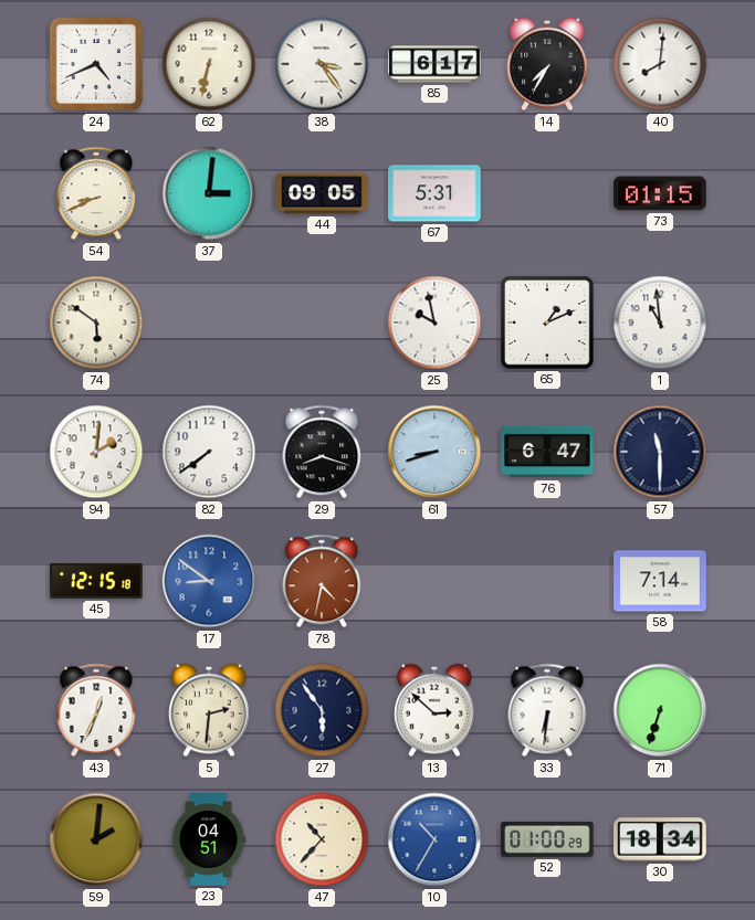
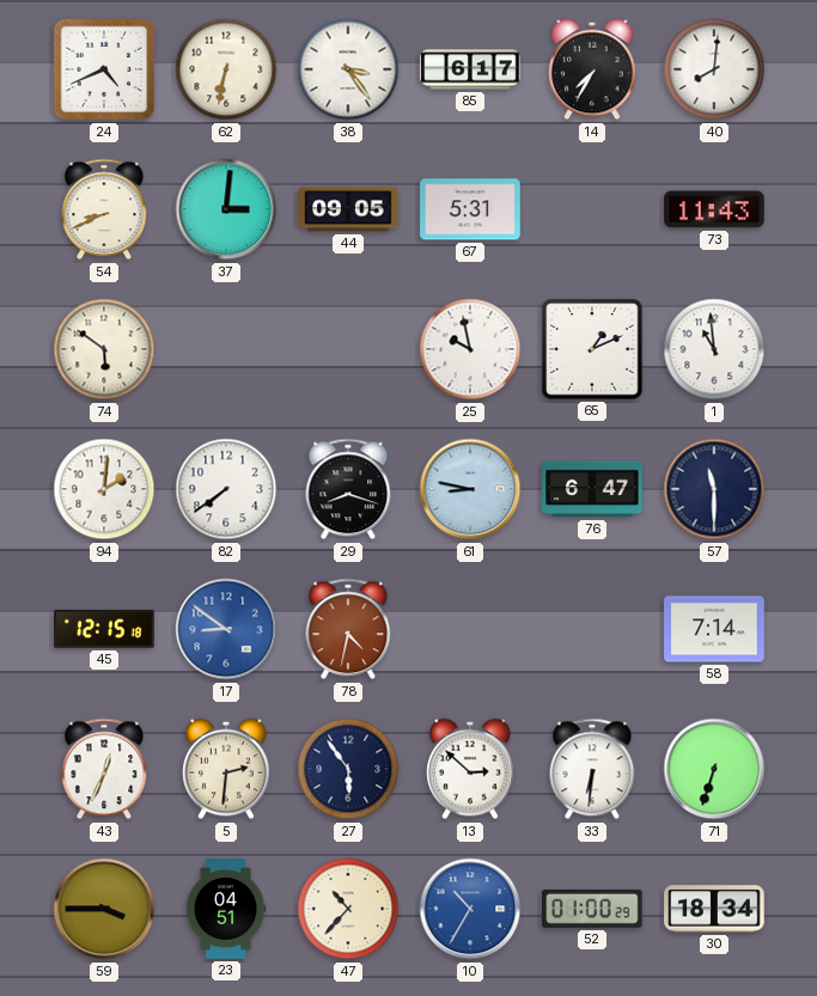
73: 01:15 -> 11:43 (714, 209)
61: 8:42 -> 8:47 (470, 489)
59: 2:01 -> 3:45 (104, 909)
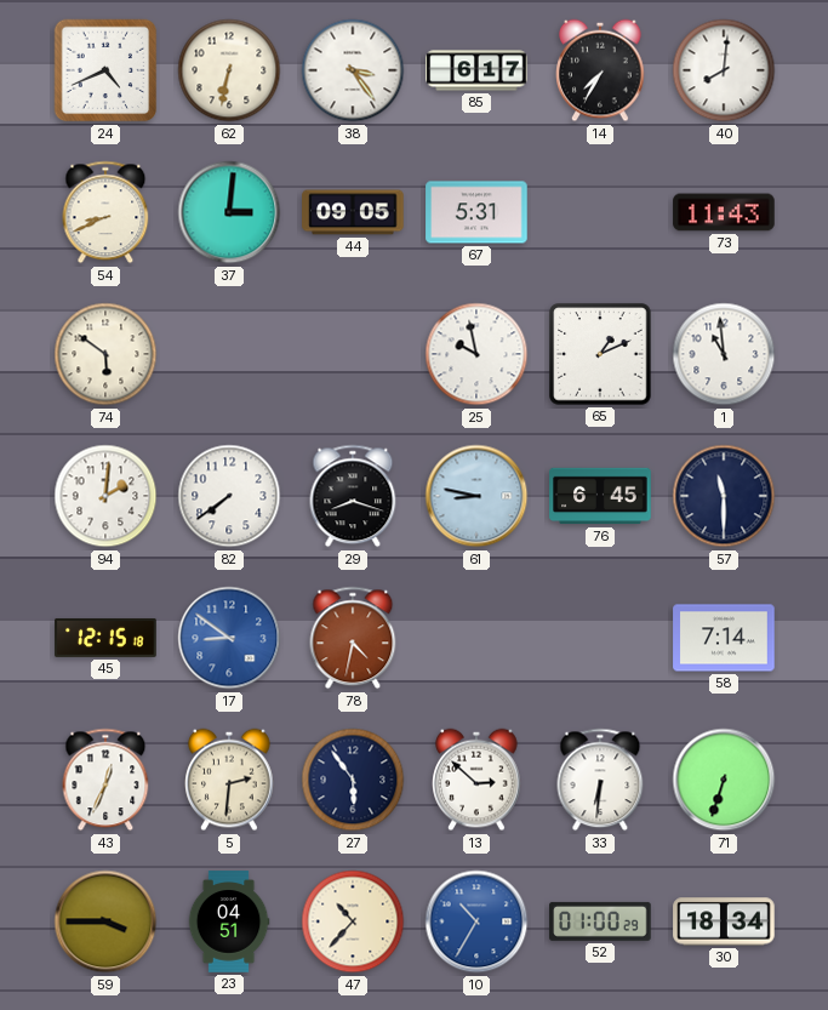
76: 6:47 -> 6:45 (600, 496)
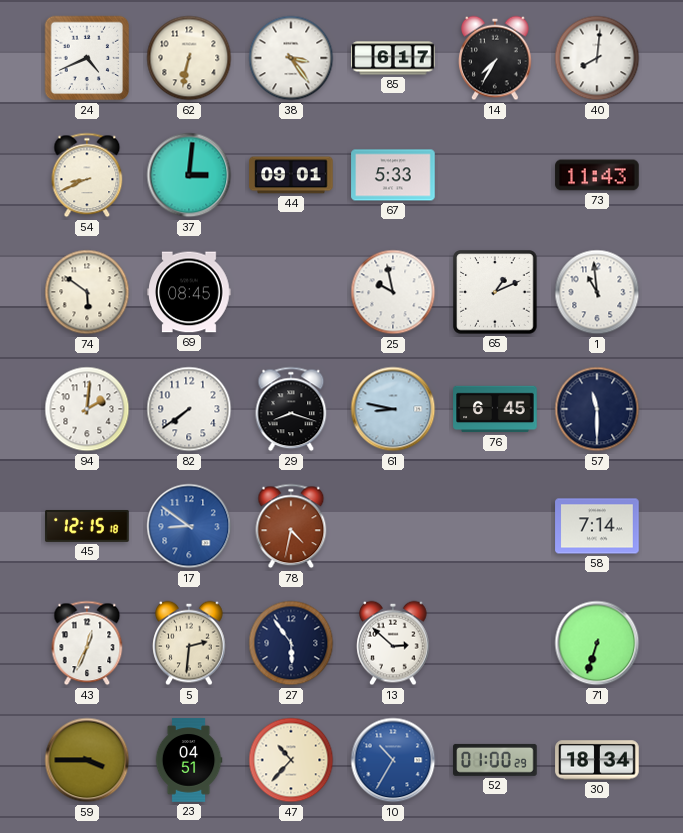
44: 09:05 -> 09:01 (291, 175)
67: 5:31 -> 5:33 (393, 175)
69: none -> 08:45 (189, 292)
33: 6:31 -> none (600, 780)
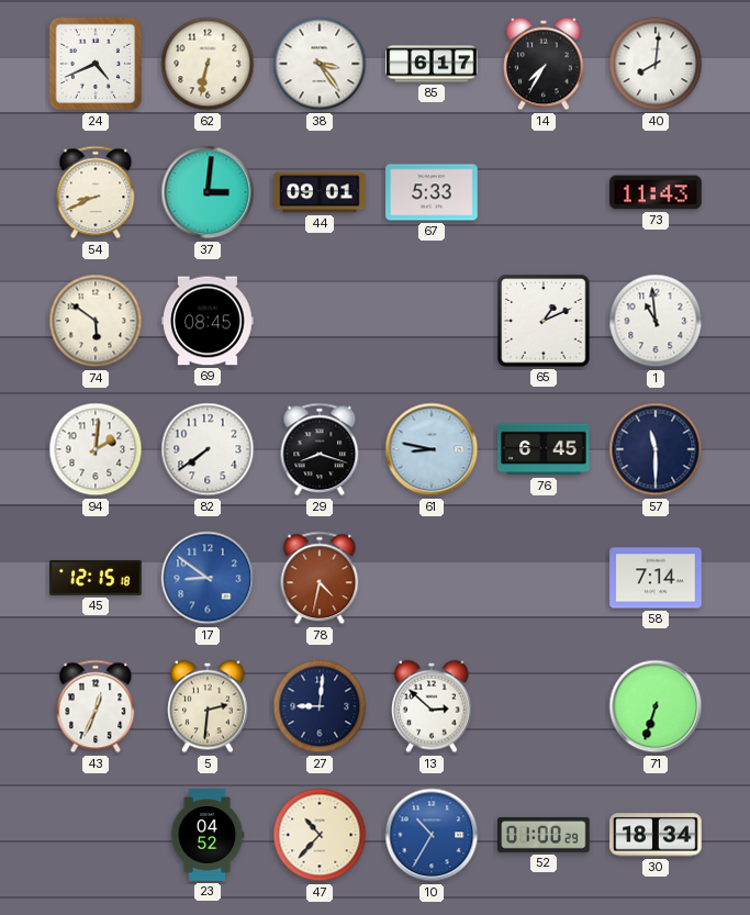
25: 9:58 -> none (393, 292)
27: 5:54 -> 9:01 (320, 706)
59: 3:45 -> none (87, 760)
23: 04:51 -> 04:52 (208, 835)
